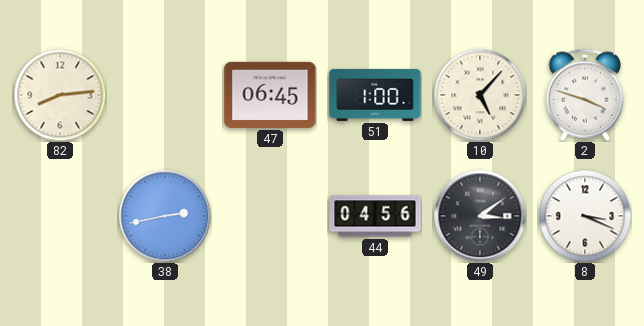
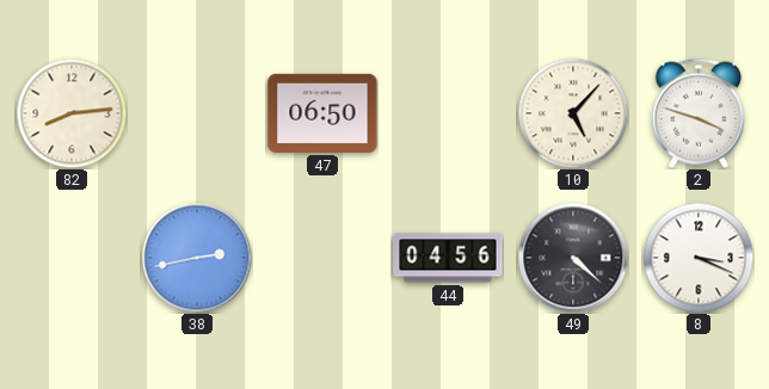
47: 06:45 -> 06:50 (322, 113)
51: 1:00 -> none (375, 95)
49: 3:09 -> 4:22 (573, 258)
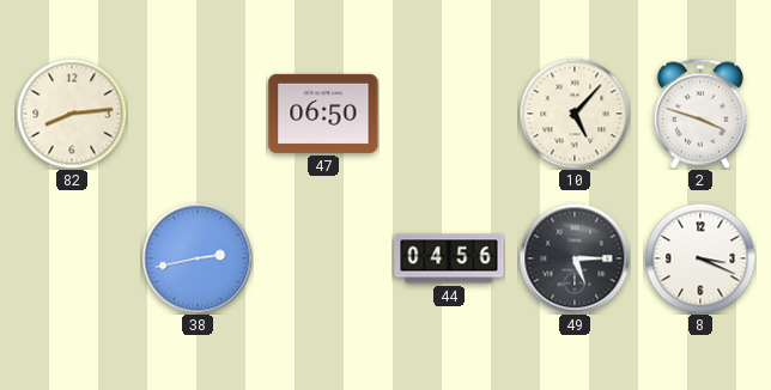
49: 4:22 -> 5:15 (575, 258)
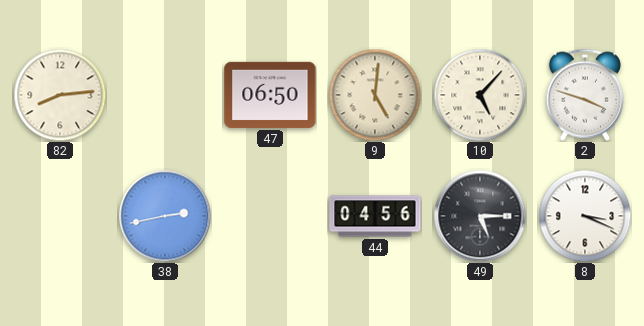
9: none -> 5:01 (375, 95)
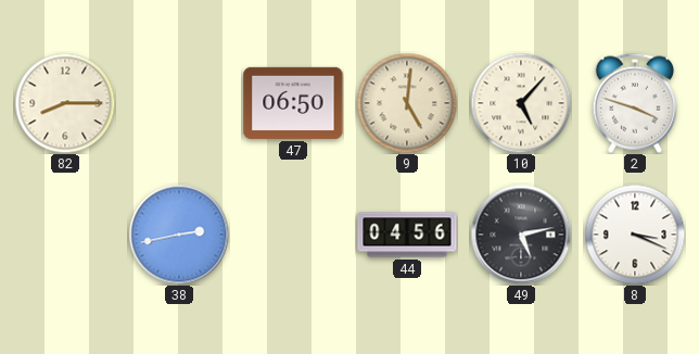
82: 8:14 -> 8:15 (65, 103)
49: 5:15 -> 5:13 (521, 235)
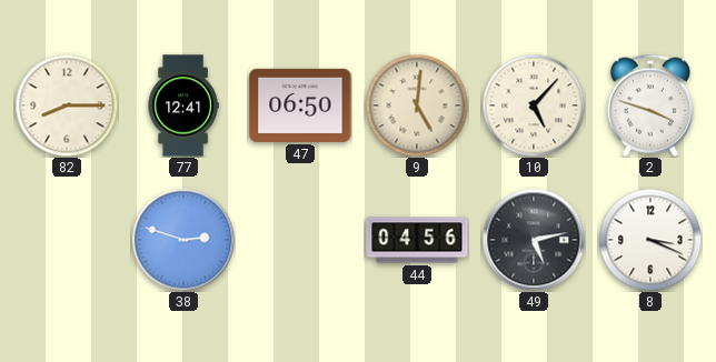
77: none -> 12:41 (183, 105)
38: 2:43 -> 2:48 (183, 240)
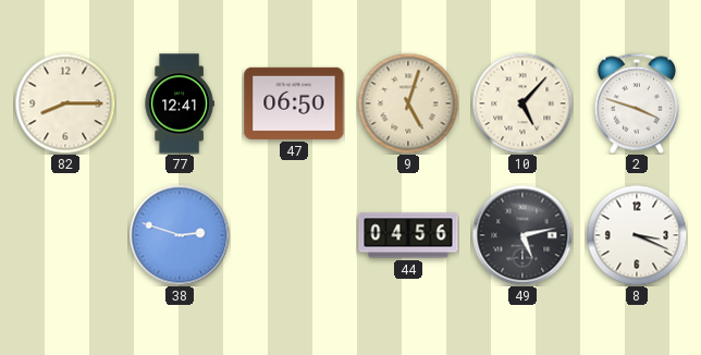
9: 5:01 -> 5:03 (408, 103)
